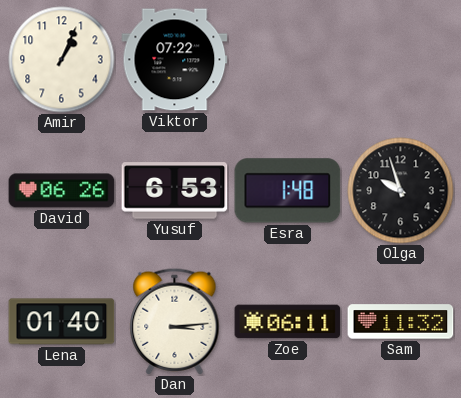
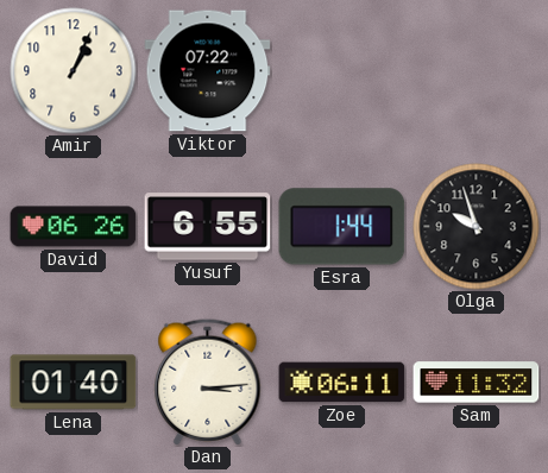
Yusuf: 6:53 -> 6:55 (208, 227)
Esra: 1:48 -> 1:44 (342, 227)
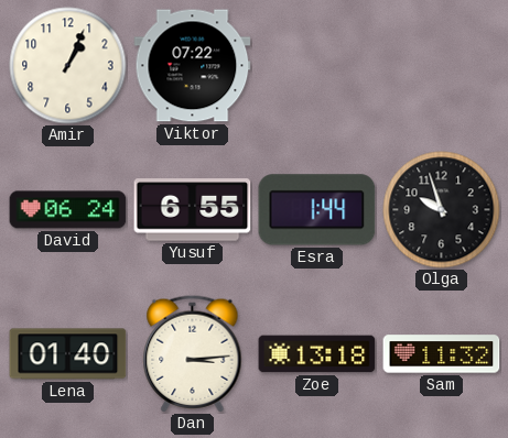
David: 06:26 -> 06:24 (68, 210)
Zoe: 06:11 -> 13:18 (317, 354)
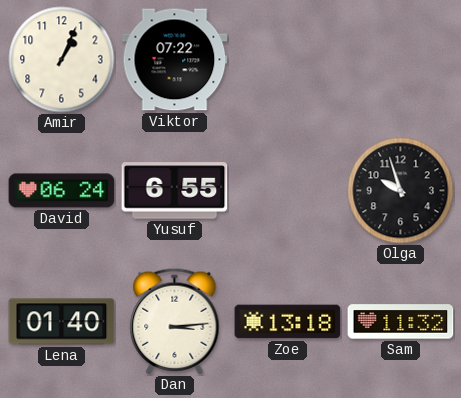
Esra: 1:44 -> none (317, 210)
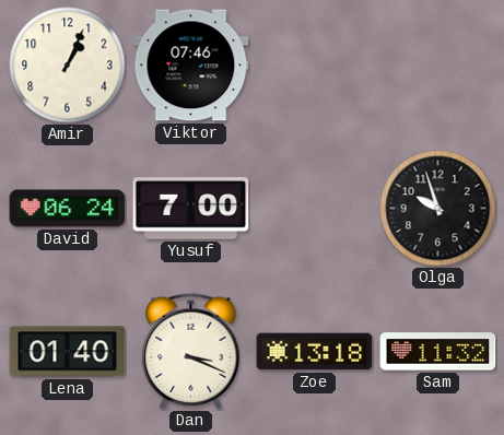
Viktor: 07:22 -> 07:46 (191, 66)
Yusuf: 6:55 -> 7:00 (191, 209)
Dan: 3:14 -> 3:19 (191, 352)
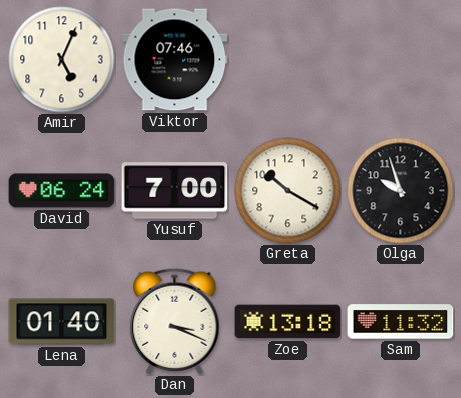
Amir: 1:04 -> 5:04 (62, 60)
Greta: none -> 10:20 (288, 191)
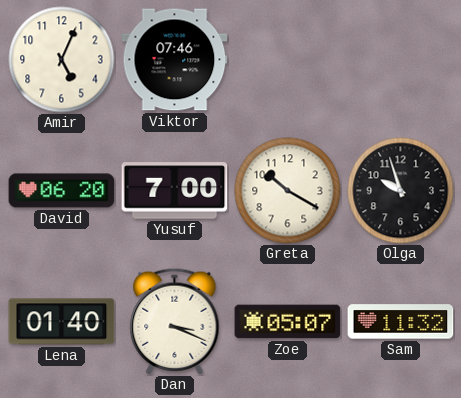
David: 06:24 -> 06:20 (62, 191)
Zoe: 13:18 -> 05:07 (288, 322)
